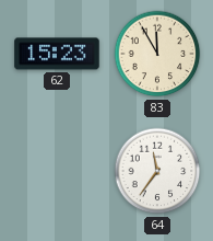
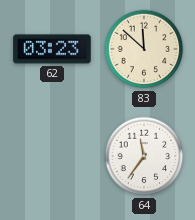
62: 15:23 -> 03:23 (52, 49)
83: 11:55 -> 11:52 (144, 49)
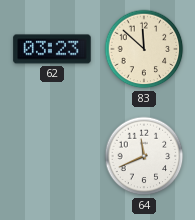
64: 11:36 -> 11:41 (144, 156)
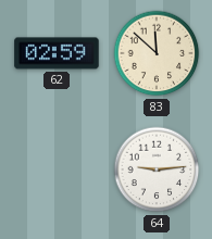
62: 03:23 -> 02:59 (57, 53)
64: 11:41 -> 9:14 (157, 169)
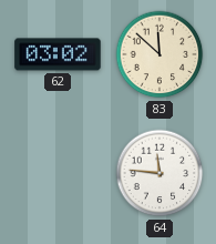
62: 02:59 -> 03:02 (58, 54)
64: 9:14 -> 11:46 (160, 173)
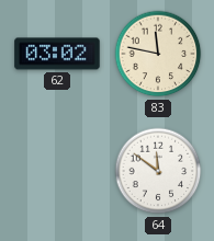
83: 11:52 -> 11:47 (158, 54)
64: 11:46 -> 11:51 (158, 171)
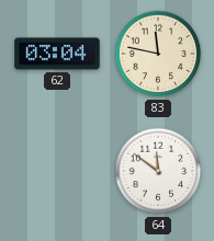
62: 03:02 -> 03:04 (57, 54)
